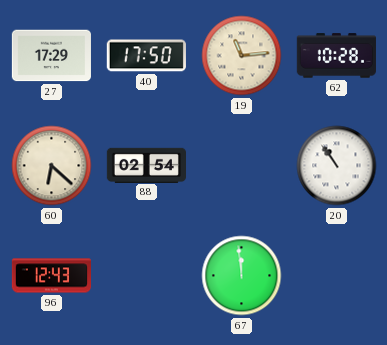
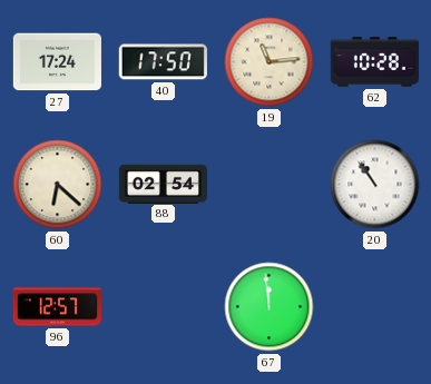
27: 17:29 -> 17:24 (57, 62)
96: 12:43 -> 12:57 (57, 307)
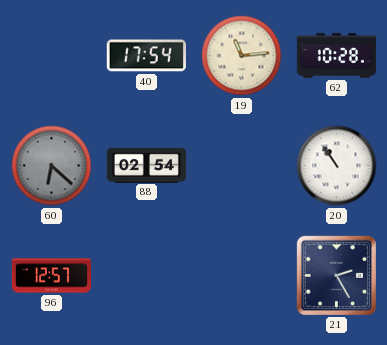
27: 17:24 -> none (57, 62)
40: 17:50 -> 17:54 (146, 56)
60 dial: cream -> grey (52, 166)
67: 11:59 -> none (270, 307)
21: none -> 2:25 (336, 275)
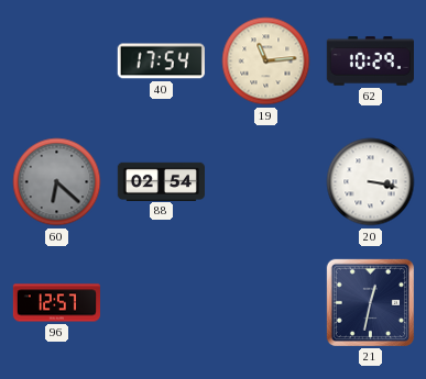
62: 10:28 -> 10:29 (370, 62)
20: 10:54 -> 3:17 (371, 182)
21: 2:25 -> 12:32 (370, 302)
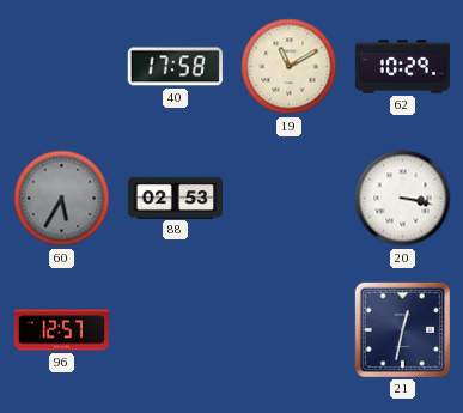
40: 17:54 -> 17:58 (175, 67)
19: 11:14 -> 11:10 (290, 67)
60: 6:22 -> 5:35 (62, 199)
88: 02:54 -> 02:53 (175, 198)
